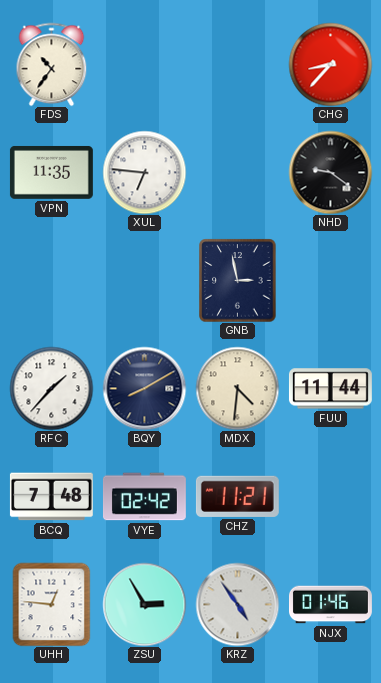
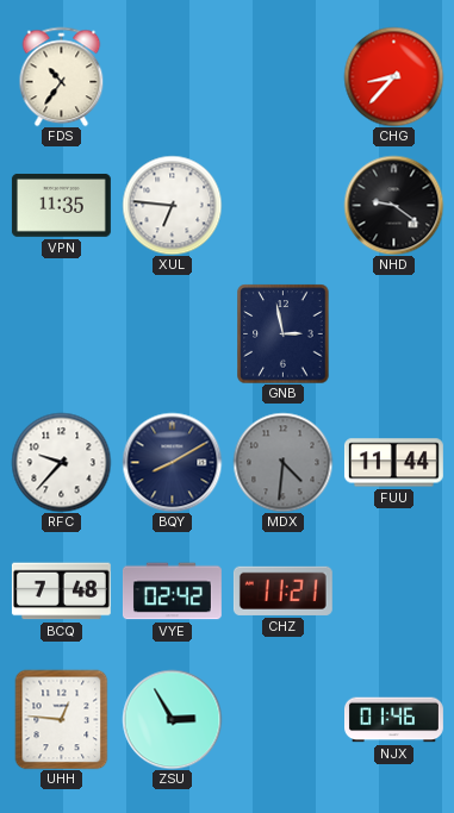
RFC: 1:37 -> 9:37 (61, 462)
MDX dial: cream -> grey (282, 462)
KRZ: 4:54 -> none (237, 604)
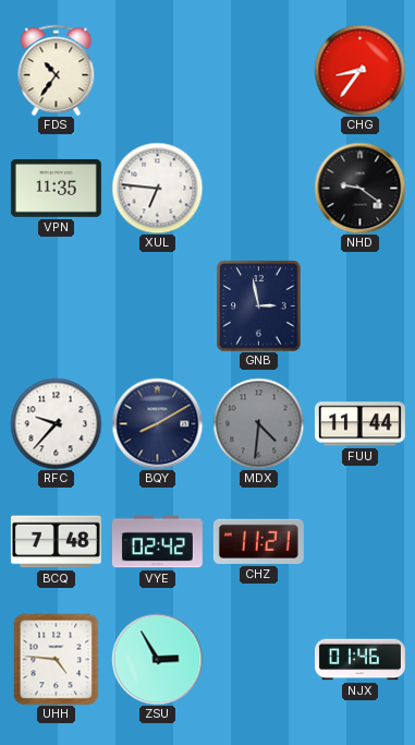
CHG: 8:37 -> 8:36 (359, 70)
UHH: 12:46 -> 4:46 (57, 659)
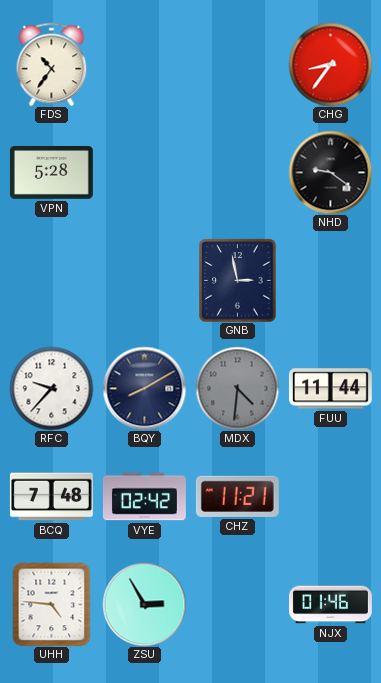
VPN: 11:35 -> 5:28 (51, 172)
XUL: 6:46 -> none (157, 188)
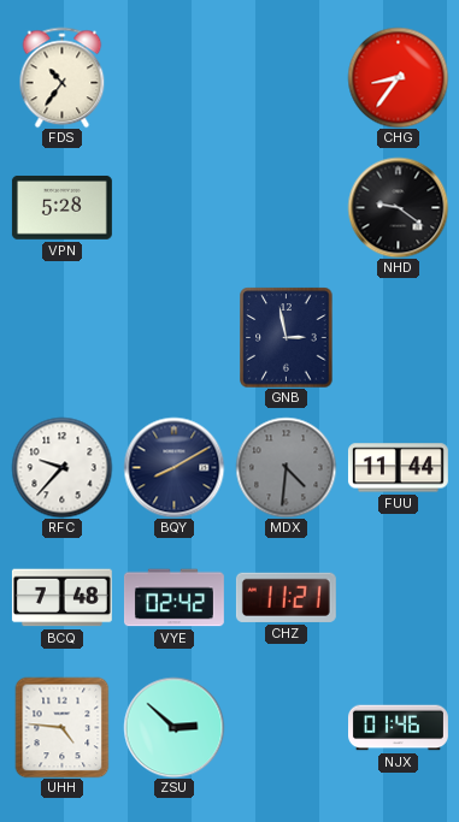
ZSU: 2:55 -> 2:52 (173, 727)
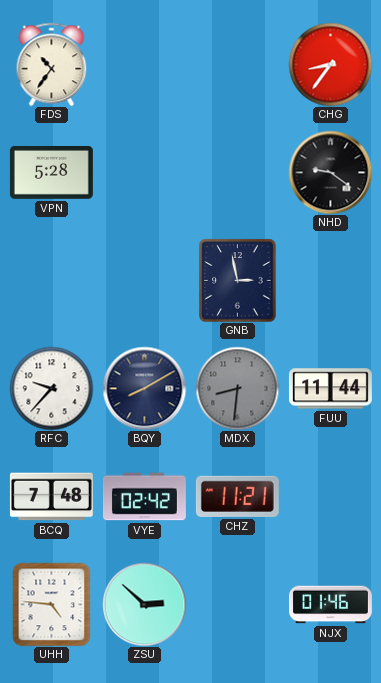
MDX: 4:31 -> 8:31 (237, 388)
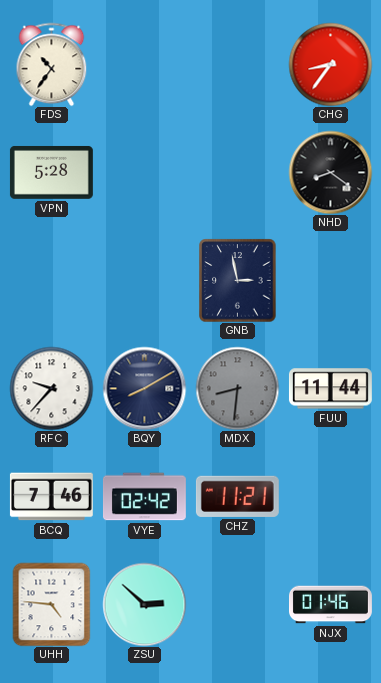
NHD: 9:21 -> 8:21 (330, 172)
BCQ: 7:48 -> 7:46 (51, 497)
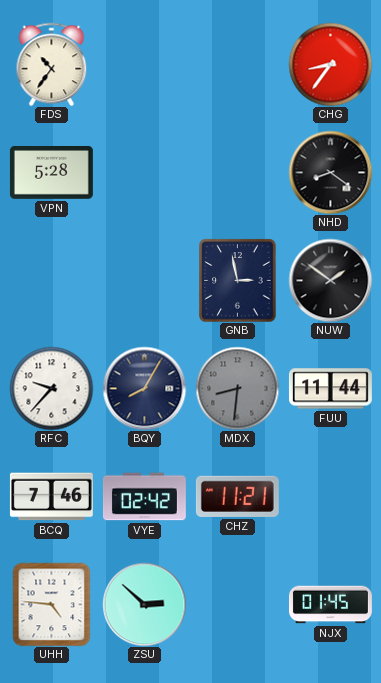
NUW: none -> 1:51 (330, 280)
BQY: 8:10 -> 8:05 (144, 388)
NJX: 01:46 -> 01:45 (331, 605)
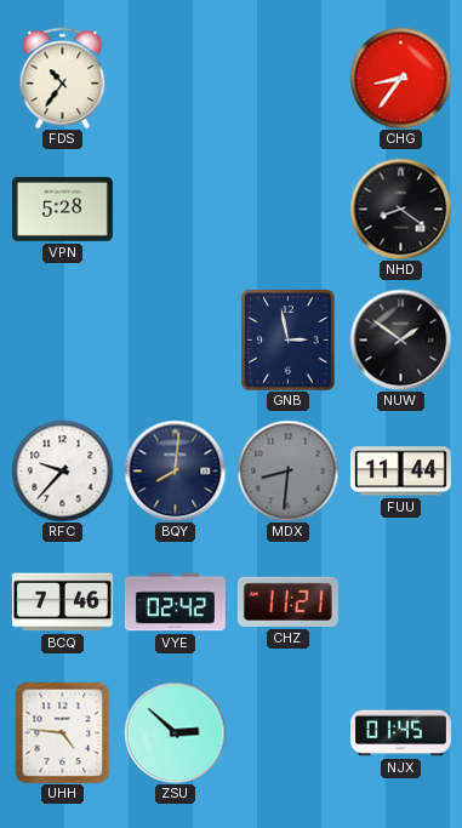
BQY: 8:05 -> 8:01 (175, 470)
